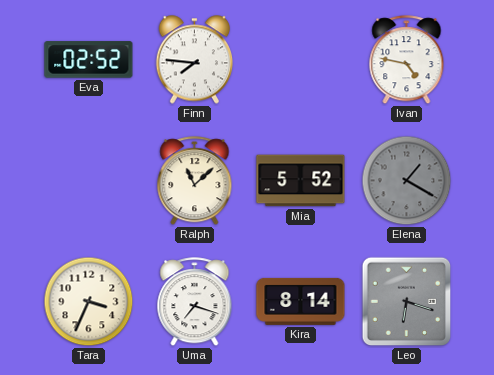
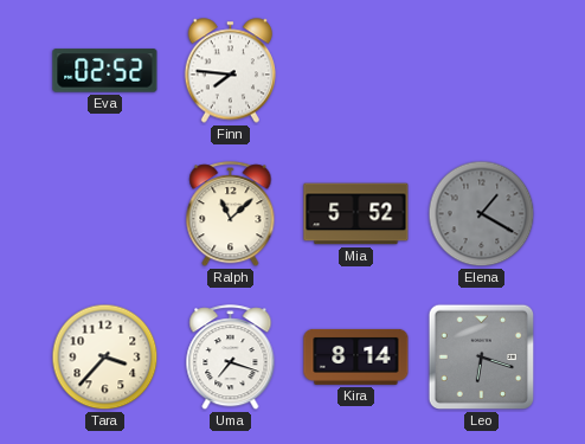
Ivan: 4:47 -> none (407, 60)
Tara: 3:34 -> 3:37 (105, 358)
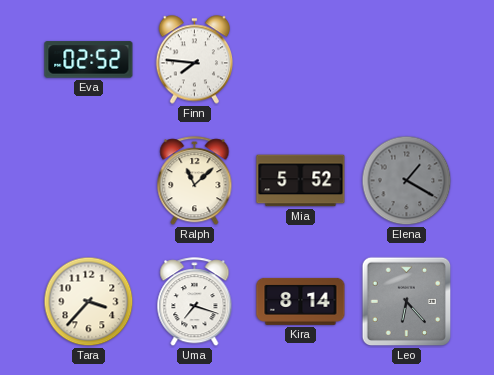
Leo: 6:18 -> 6:23 (407, 302)
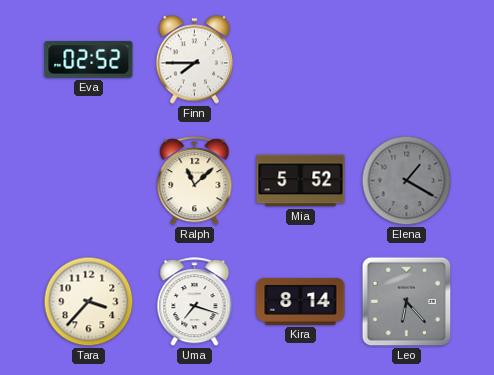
Finn: 7:46 -> 7:45 (195, 60)
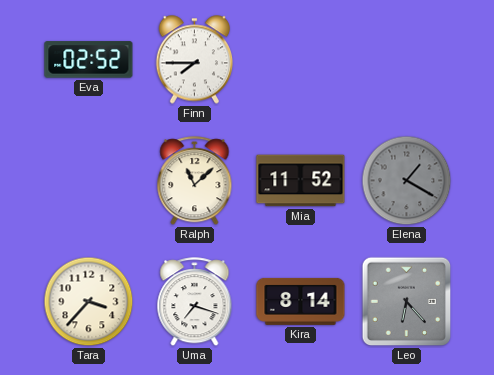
Mia: 5:52 -> 11:52 (301, 181)
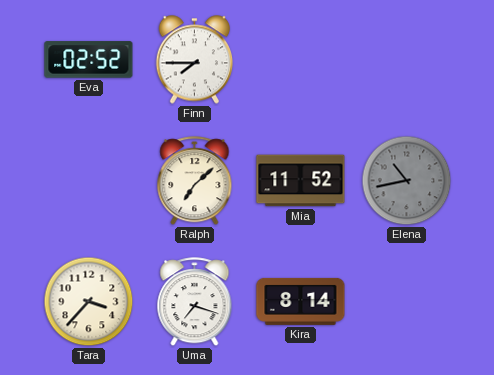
Ralph: 11:08 -> 7:08 (195, 181)
Elena: 1:20 -> 10:43 (407, 181)
Leo: 6:23 -> none (407, 302)
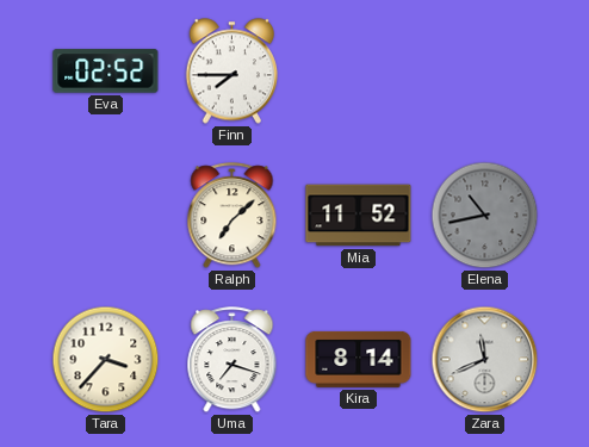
Zara: none -> 11:41 (485, 360)
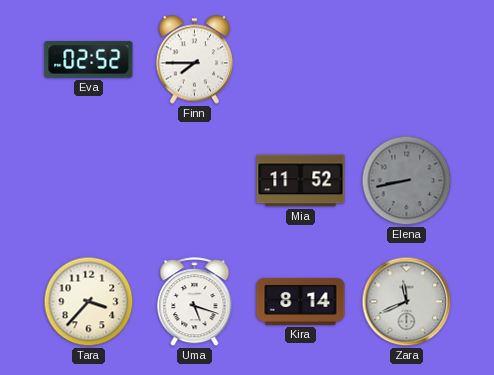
Ralph: 7:08 -> none (232, 216)
Elena: 10:43 -> 8:43 (407, 181)
Uma: 7:18 -> 5:18 (195, 302)
